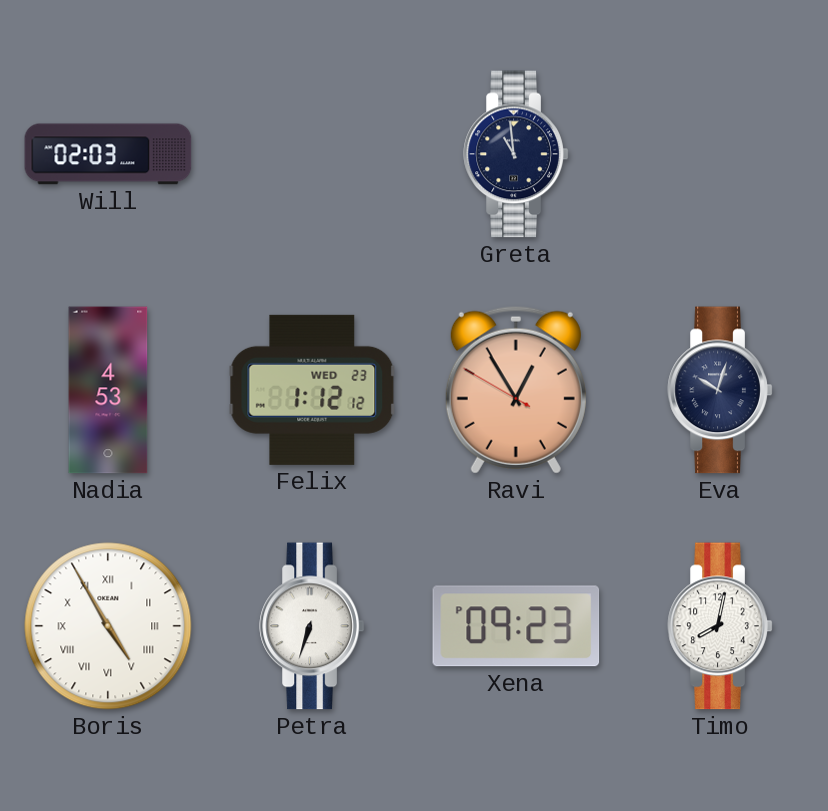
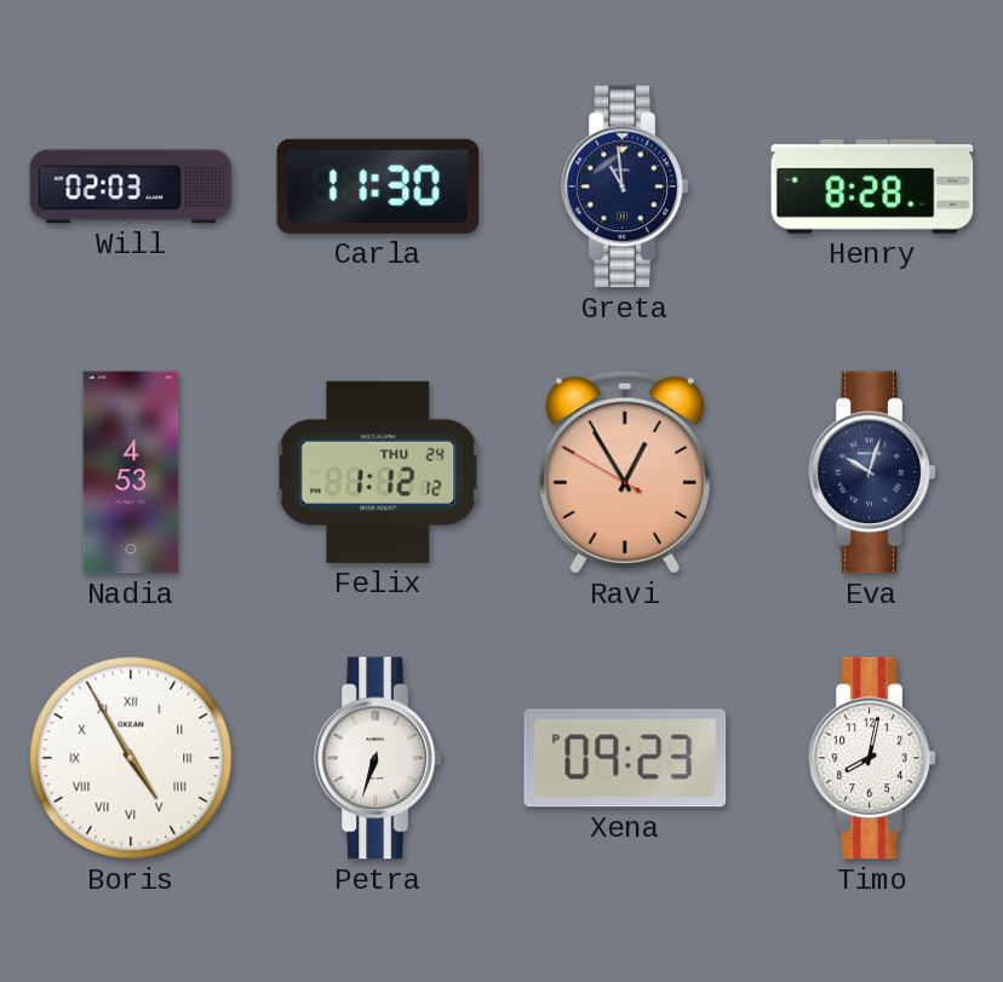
Carla: none -> 11:30 (378, 186)
Henry: none -> 8:28 (872, 188)
Felix date: WED 23 -> THU 24 (378, 472)
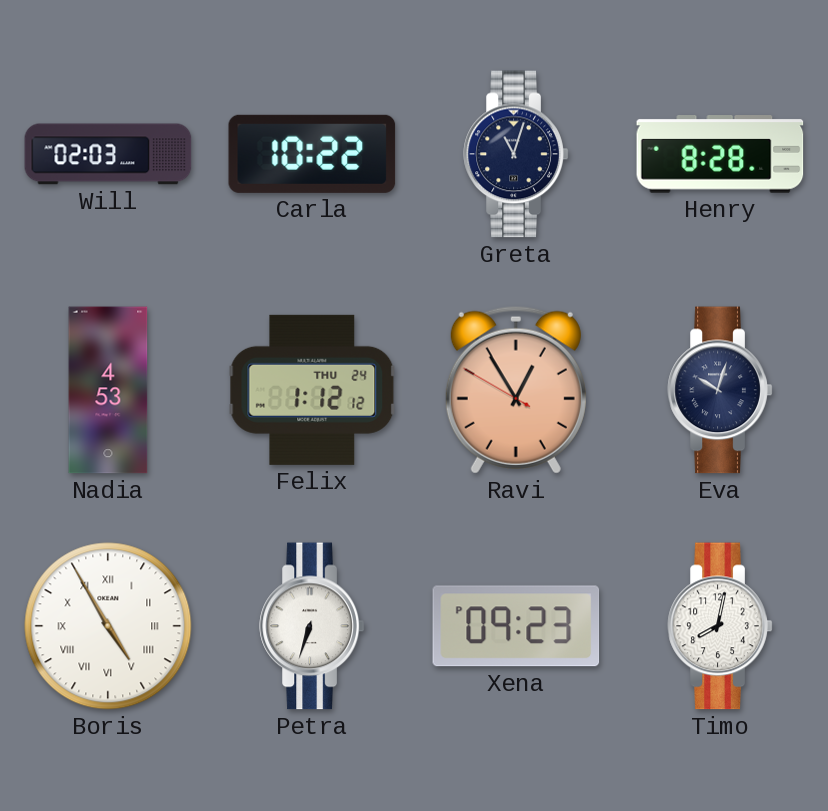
Carla: 11:30 -> 10:22 (312, 154)
Greta: 10:59 -> 11:03 (516, 154)
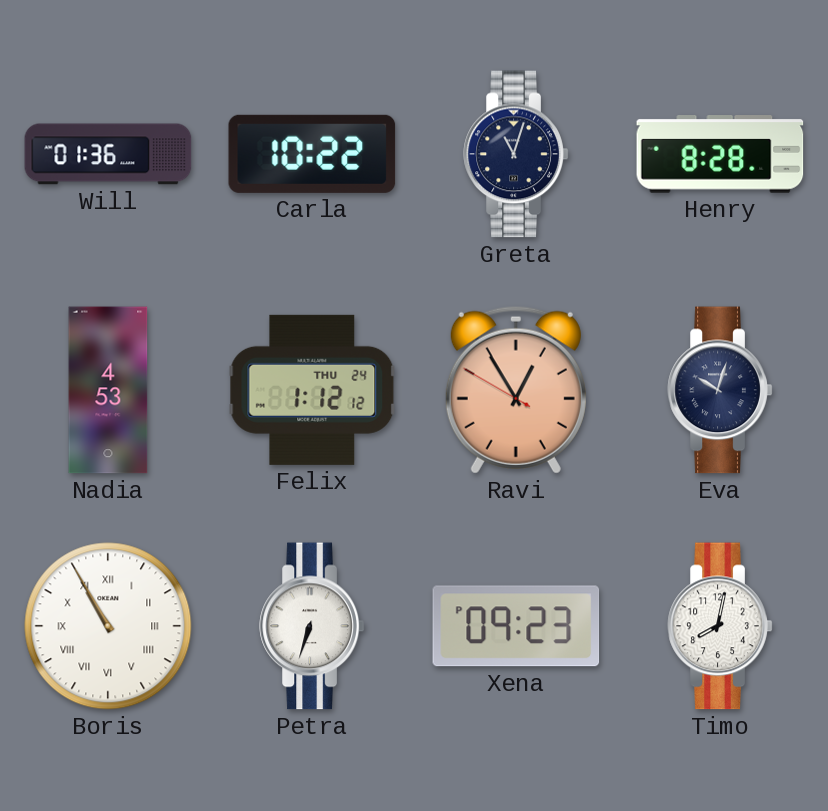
Will: 02:03 -> 01:36 (108, 154)
Boris: 4:55 -> 10:55 (108, 626)
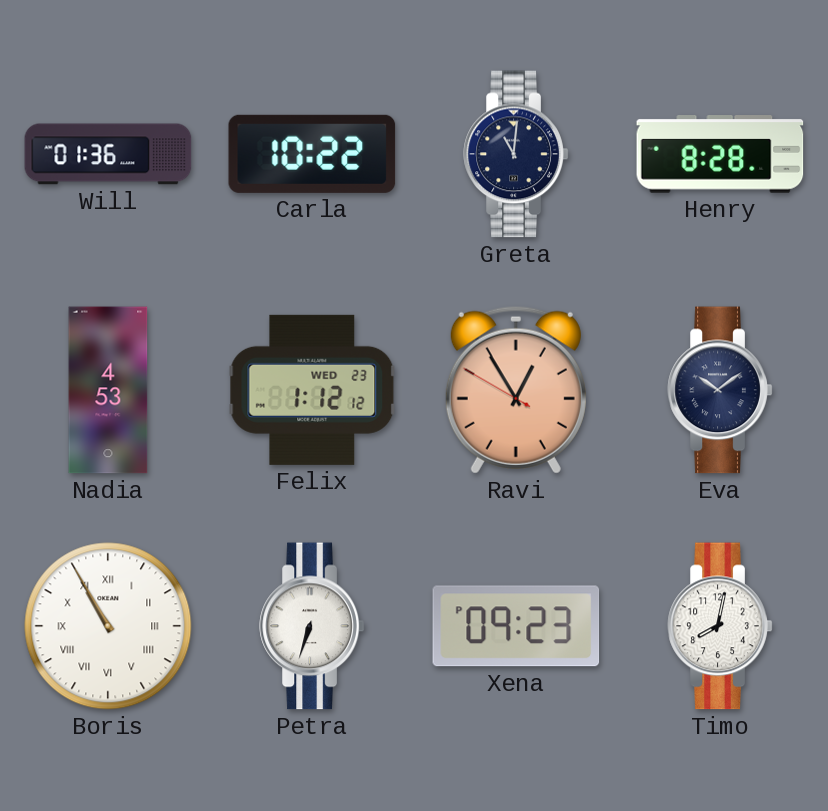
Greta: 11:03 -> 11:01 (516, 154)
Felix date: THU 24 -> WED 23 (312, 390)
Eva: 10:03 -> 10:09 (720, 390)
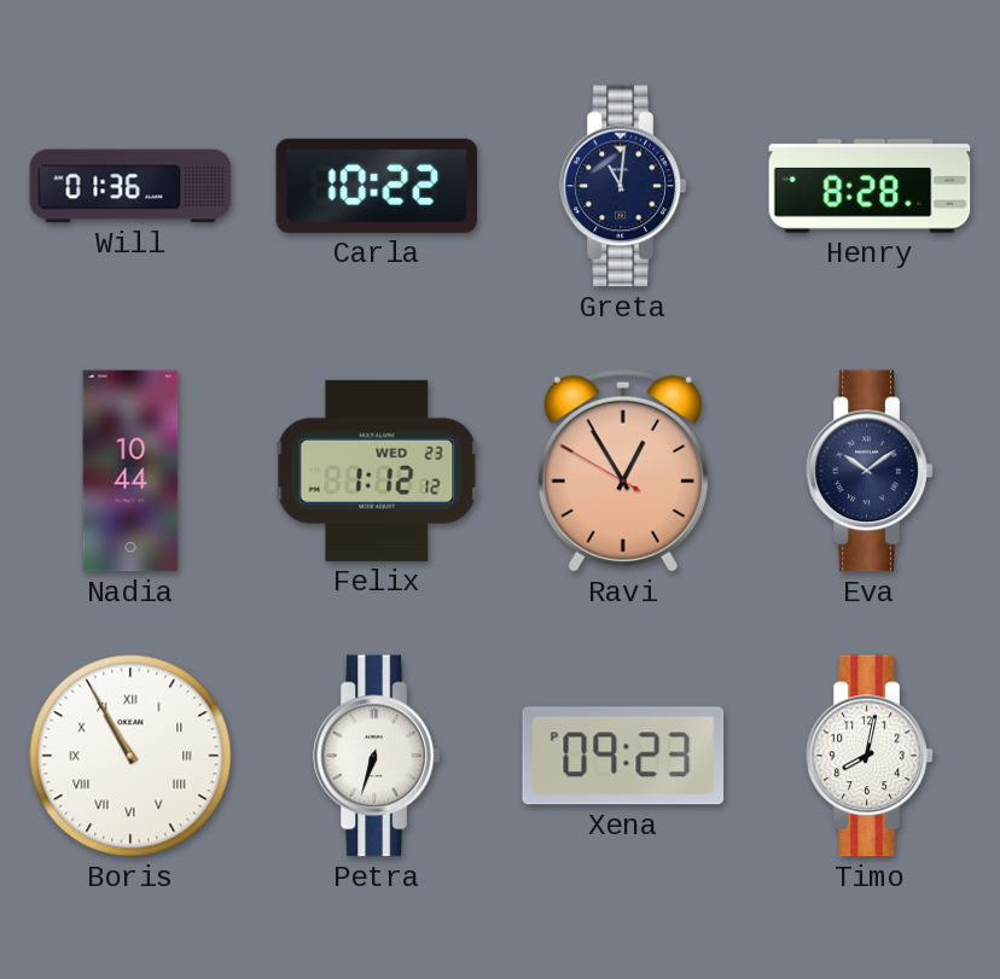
Nadia: 4:53 -> 10:44 (130, 471)
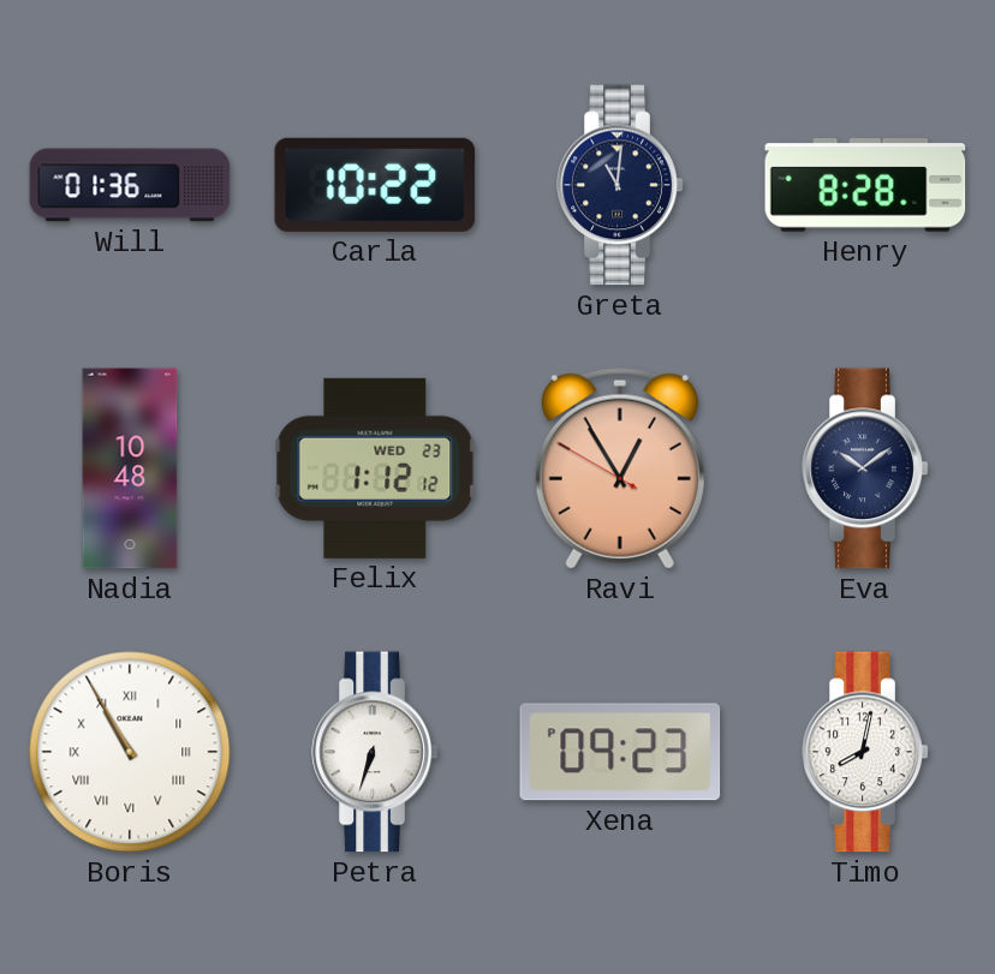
Nadia: 10:44 -> 10:48 (130, 468)
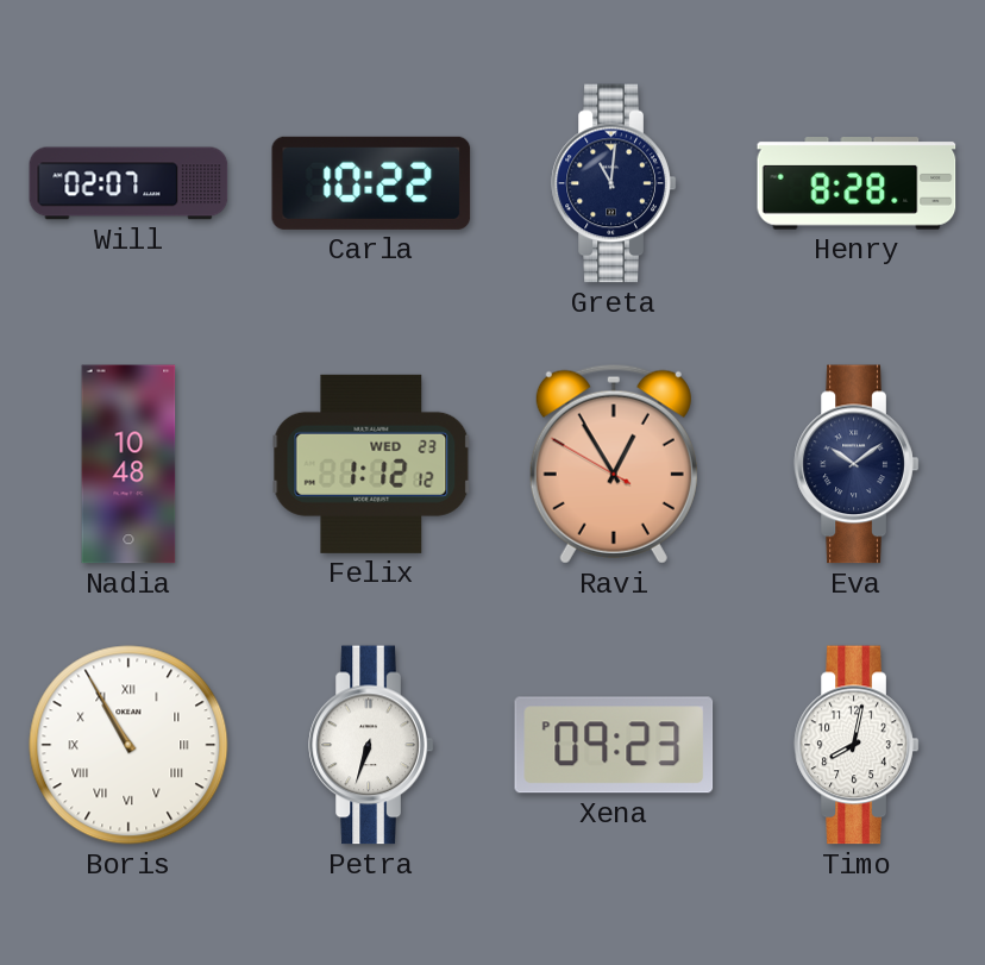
Will: 01:36 -> 02:07 (128, 183)
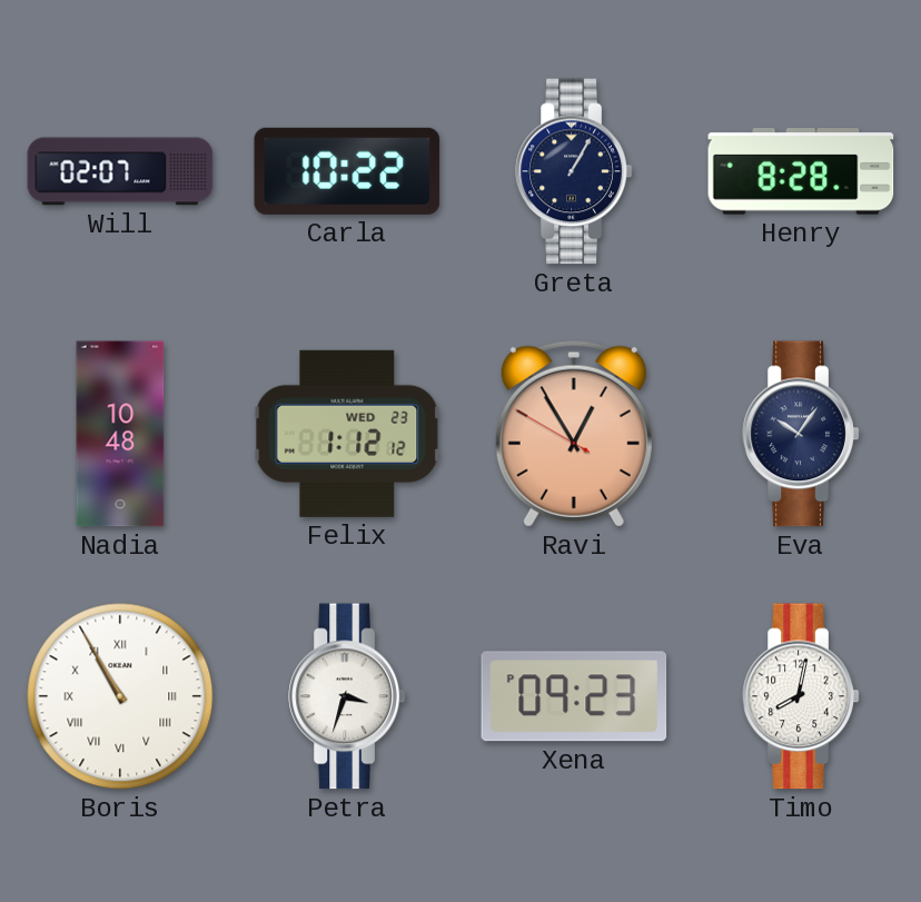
Greta: 11:01 -> 1:05 (574, 171)
Eva: 10:09 -> 10:06 (801, 434)
Petra: 6:33 -> 3:33 (347, 696)
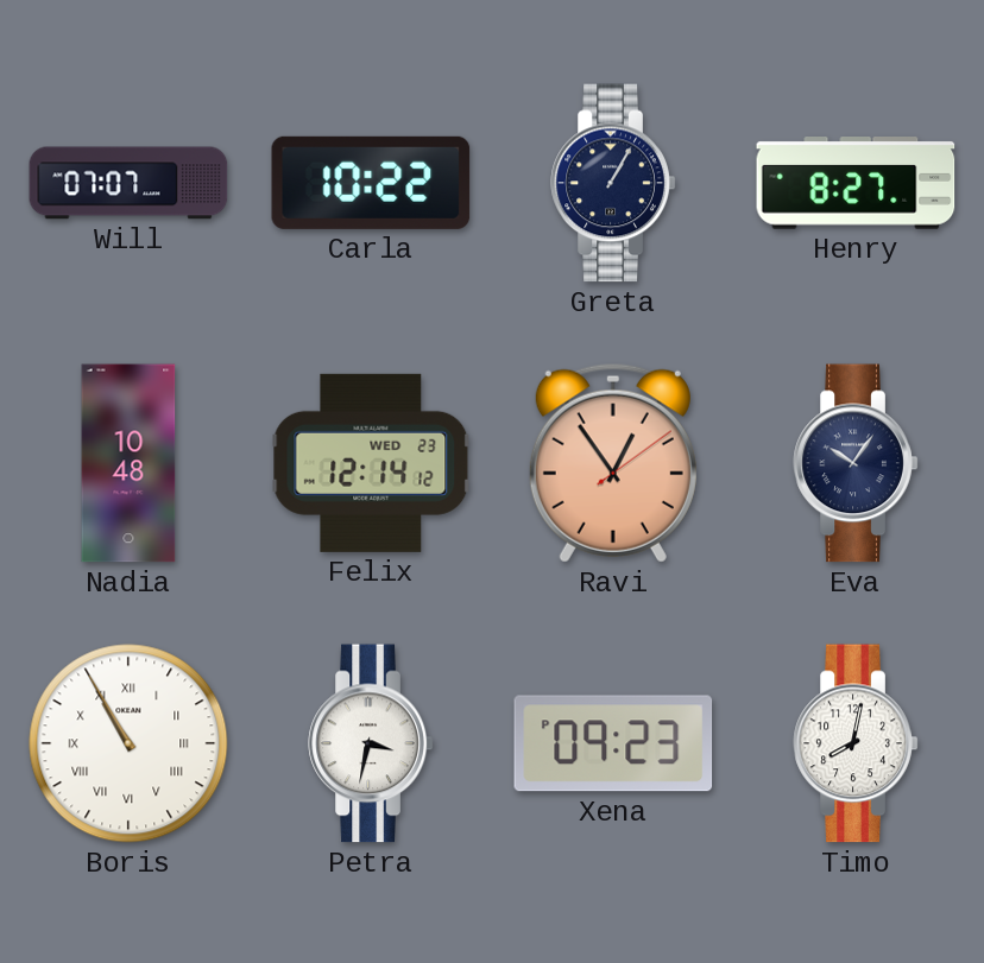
Will: 02:07 -> 07:07 (128, 183)
Henry: 8:28 -> 8:27 (856, 184)
Felix: 1:12 -> 12:14 (371, 463)
Ravi: 12:54:50 -> 12:54:09 (613, 463)
Petra: 3:33 -> 3:32 (371, 743)
